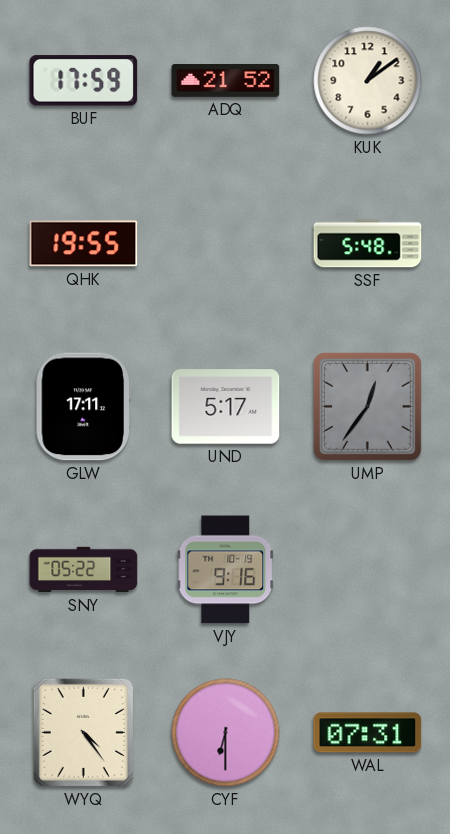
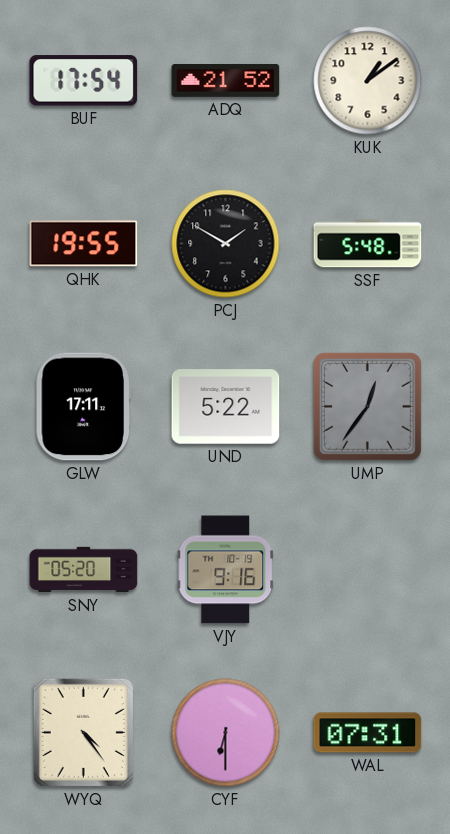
BUF: 17:59 -> 17:54 (84, 81)
PCJ: none -> 1:50 (226, 244)
UND: 5:17 -> 5:22 (226, 407)
SNY: 05:22 -> 05:20 (84, 570)
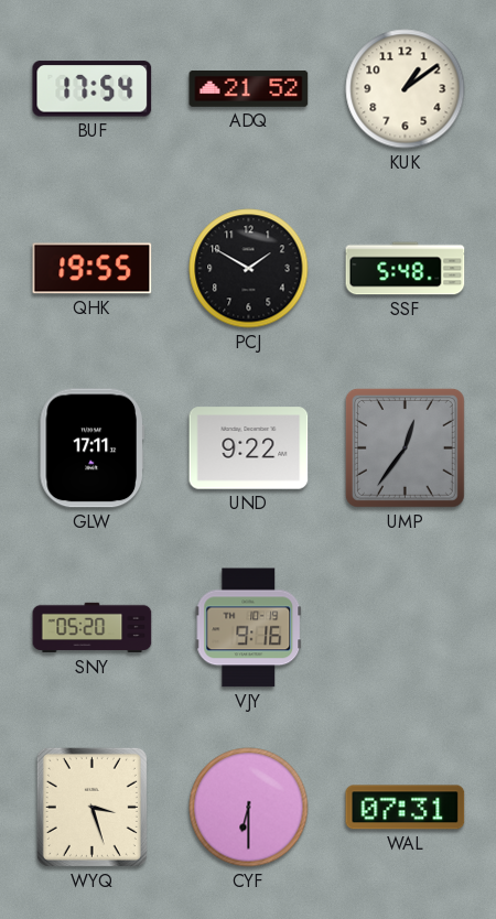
UND: 5:22 -> 9:22 (249, 448)
WYQ: 4:24 -> 3:27 (91, 807)
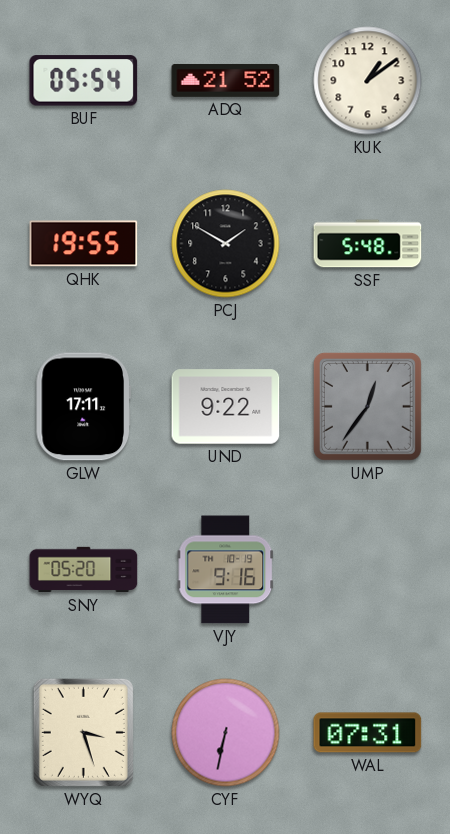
BUF: 17:54 -> 05:54 (84, 81)
CYF: 6:30 -> 6:32 (226, 733)
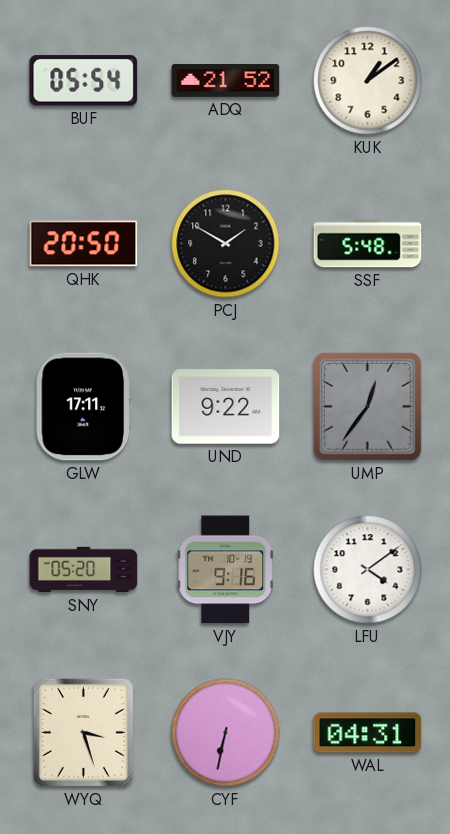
QHK: 19:55 -> 20:50 (84, 244)
LFU: none -> 4:09 (368, 570)
WAL: 07:31 -> 04:31 (368, 733)
